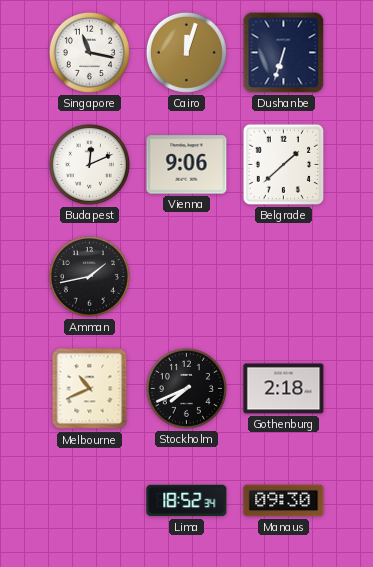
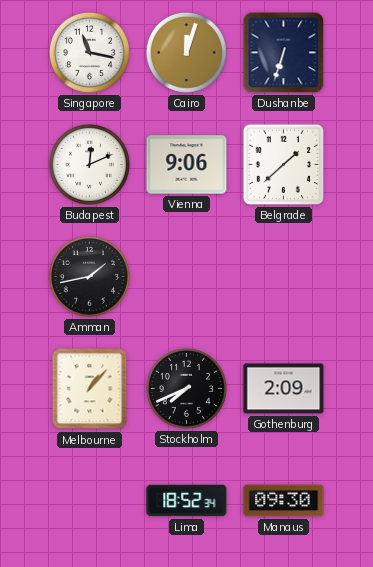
Melbourne: 10:41 -> 1:07 (90, 389)
Gothenburg: 2:18 -> 2:09 (284, 389)
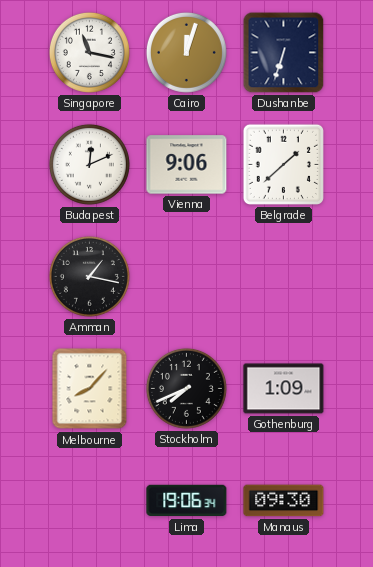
Amman: 1:43 -> 1:17 (89, 276)
Melbourne: 1:07 -> 8:07 (90, 389)
Gothenburg: 2:09 -> 1:09 (284, 389)
Lima: 18:52 -> 19:06 (187, 501)
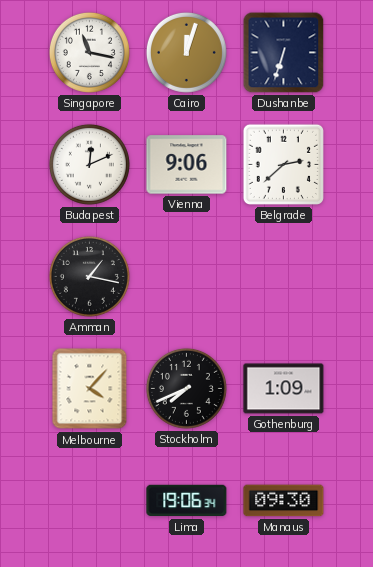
Belgrade: 1:38 -> 2:38 (283, 164)
Melbourne: 8:07 -> 4:07 (90, 389)
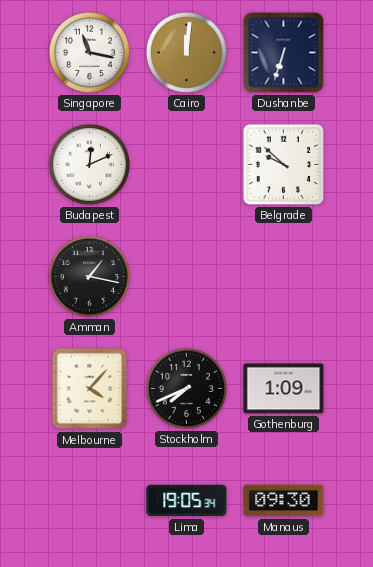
Cairo: 12:03 -> 12:01 (186, 52)
Vienna: 9:06 -> none (187, 165)
Belgrade: 2:38 -> 9:52 (283, 164)
Lima: 19:06 -> 19:05 (187, 501)
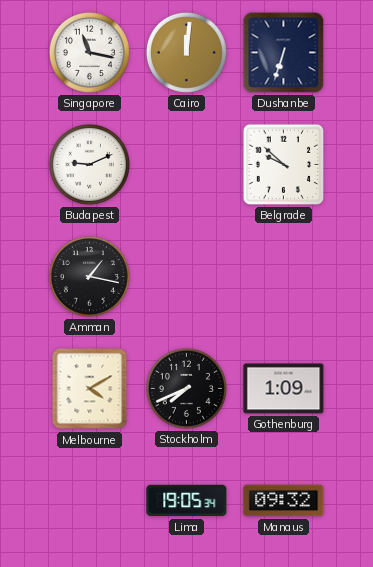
Budapest: 12:11 -> 9:11 (89, 164)
Melbourne: 4:07 -> 4:10 (90, 389)
Manaus: 09:30 -> 09:32 (284, 501)
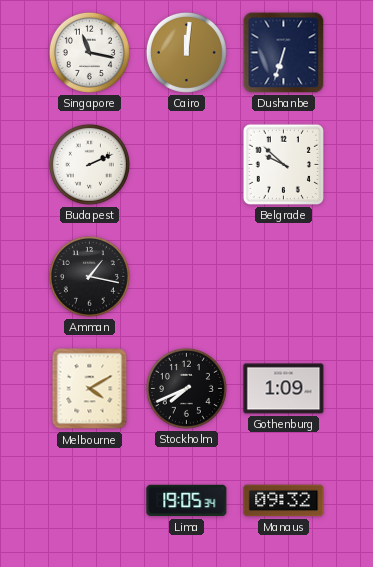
Budapest: 9:11 -> 2:11 (89, 164)
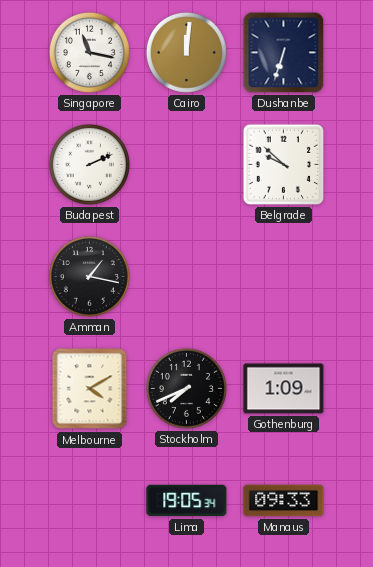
Manaus: 09:32 -> 09:33 (284, 501)
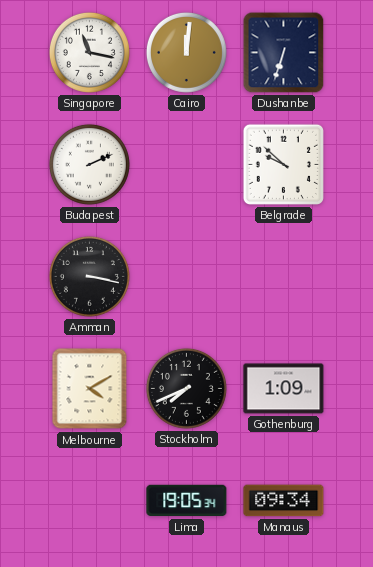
Amman: 1:17 -> 3:17 (89, 276)
Manaus: 09:33 -> 09:34 (284, 501)
